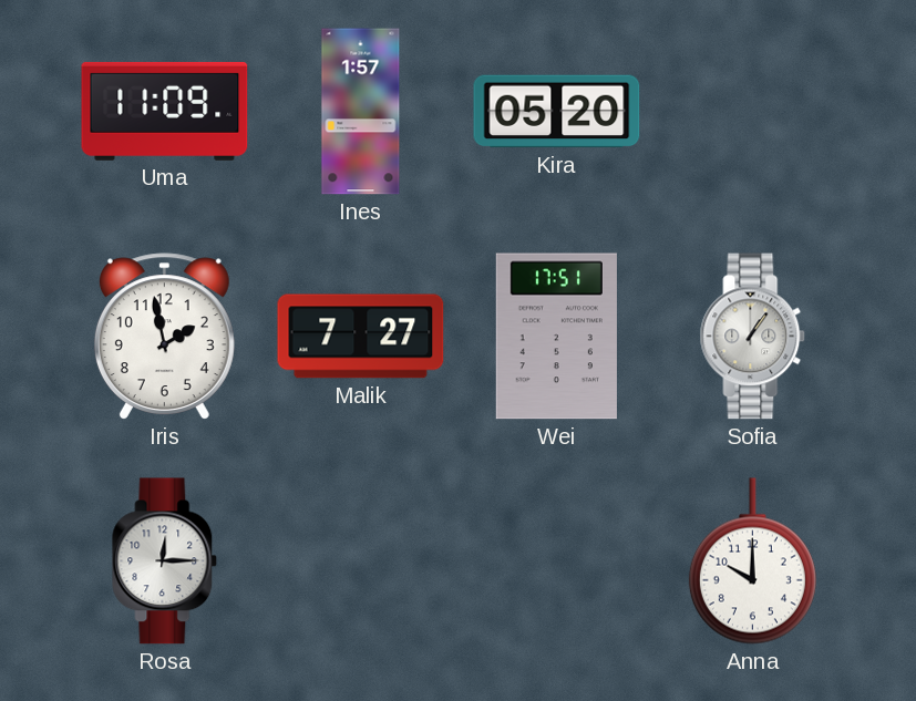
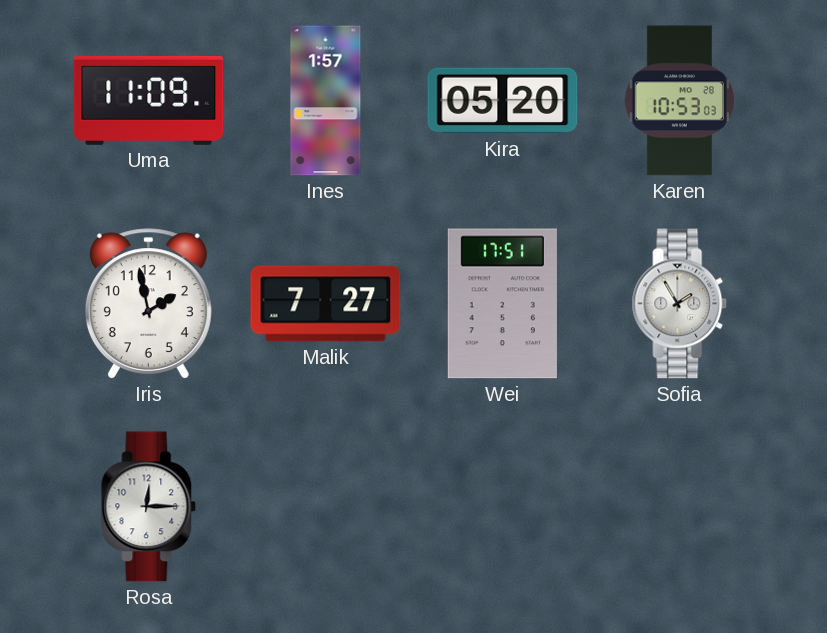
Karen: none -> 10:53 (679, 101)
Sofia: 1:06 -> 1:55 (680, 304)
Anna: 10:00 -> none (752, 561)
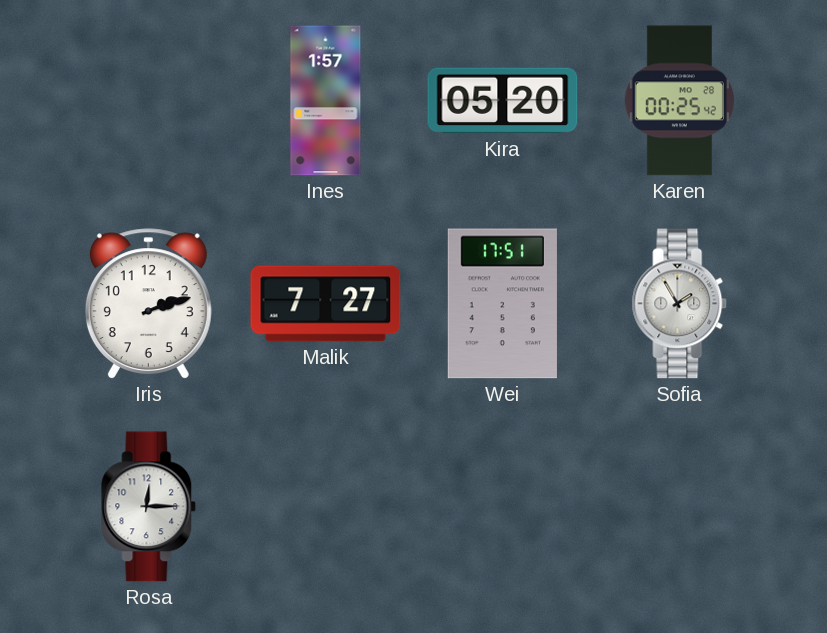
Uma: 11:09 -> none (149, 100)
Karen: 10:53 -> 00:25 (679, 101)
Iris: 1:58 -> 2:12 (148, 304)
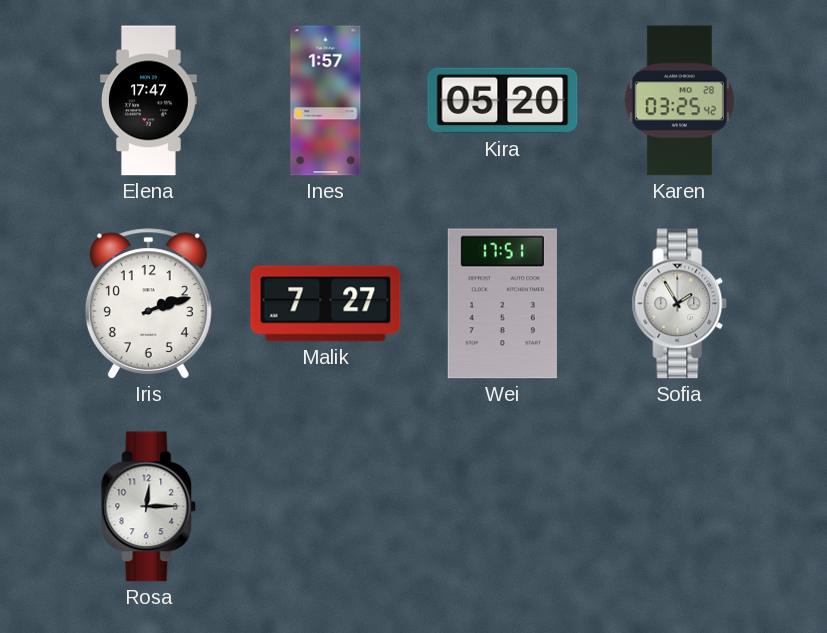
Elena: none -> 17:47 (149, 101)
Karen: 00:25 -> 03:25 (679, 101)
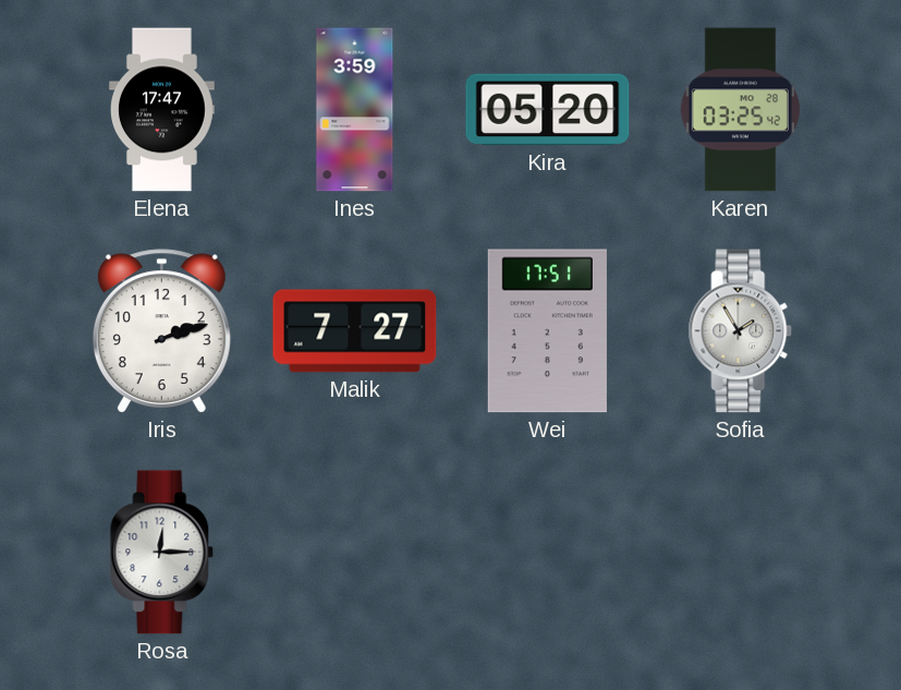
Ines: 1:57 -> 3:59 (355, 110)
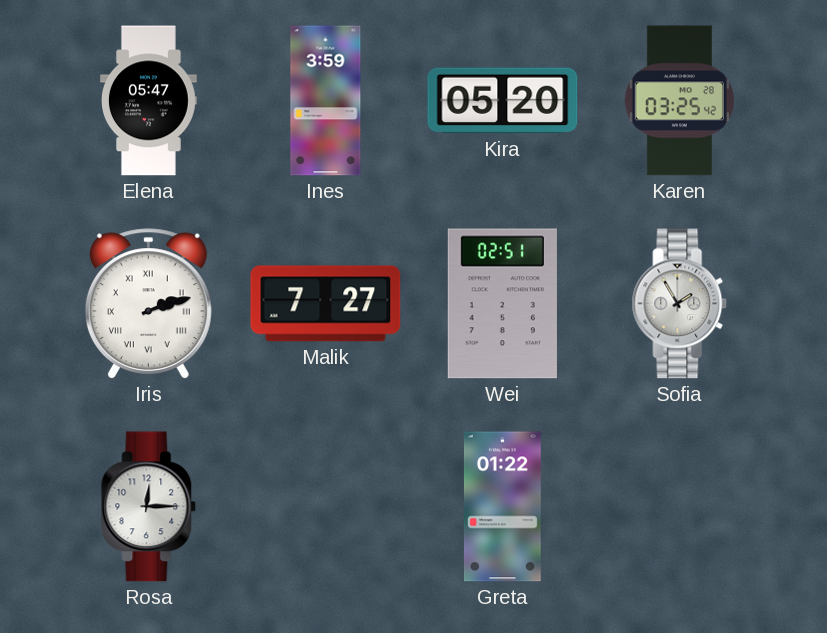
Elena: 17:47 -> 05:47 (149, 101)
Iris numerals: Arabic -> Roman (148, 304)
Wei: 17:51 -> 02:51 (502, 304)
Greta: none -> 01:22 (503, 507)
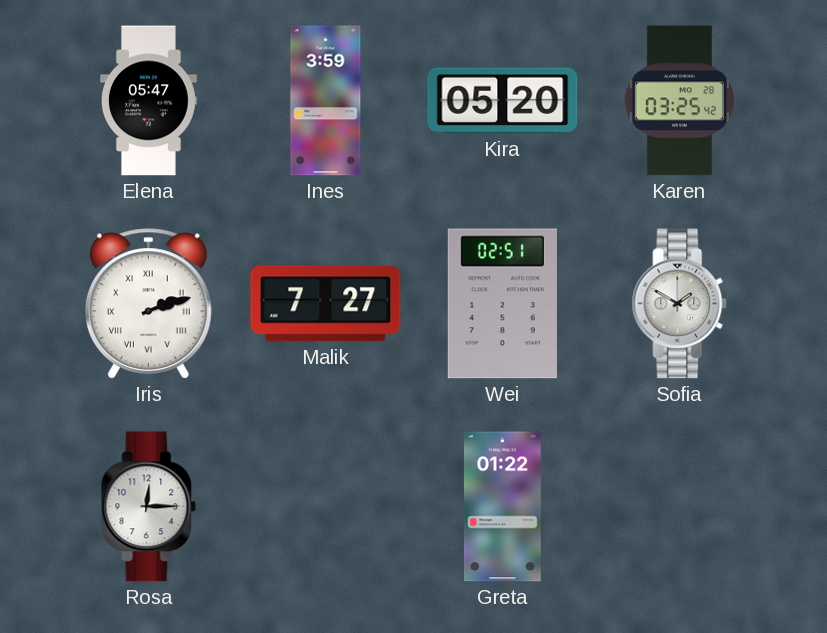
Sofia: 1:55 -> 1:50 (680, 304)
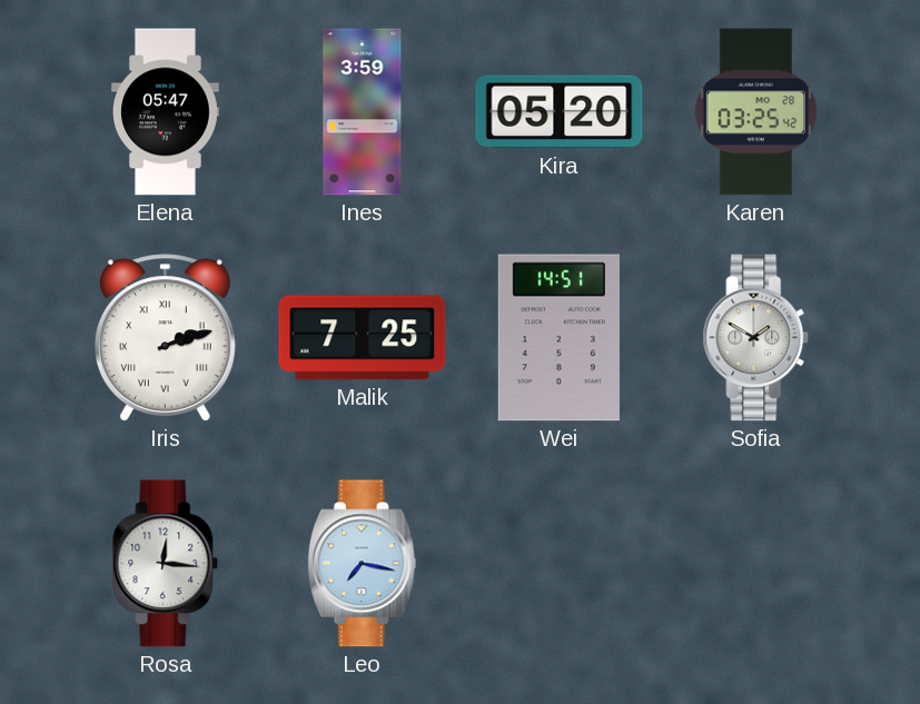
Malik: 7:27 -> 7:25 (363, 338)
Wei: 02:51 -> 14:51 (558, 338)
Rosa: 12:15 -> 12:16 (166, 564)
Leo: none -> 7:17 (362, 564)
Greta: 01:22 -> none (503, 507)
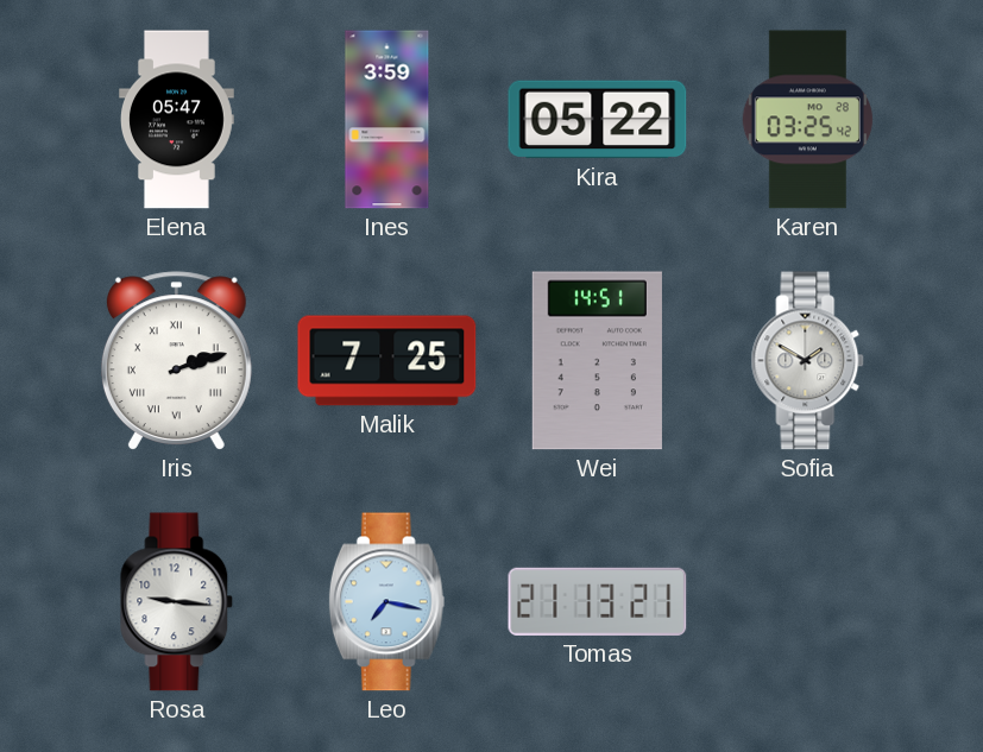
Kira: 05:20 -> 05:22 (598, 120)
Rosa: 12:16 -> 9:16 (177, 602)
Tomas: none -> 21:13 (598, 601)
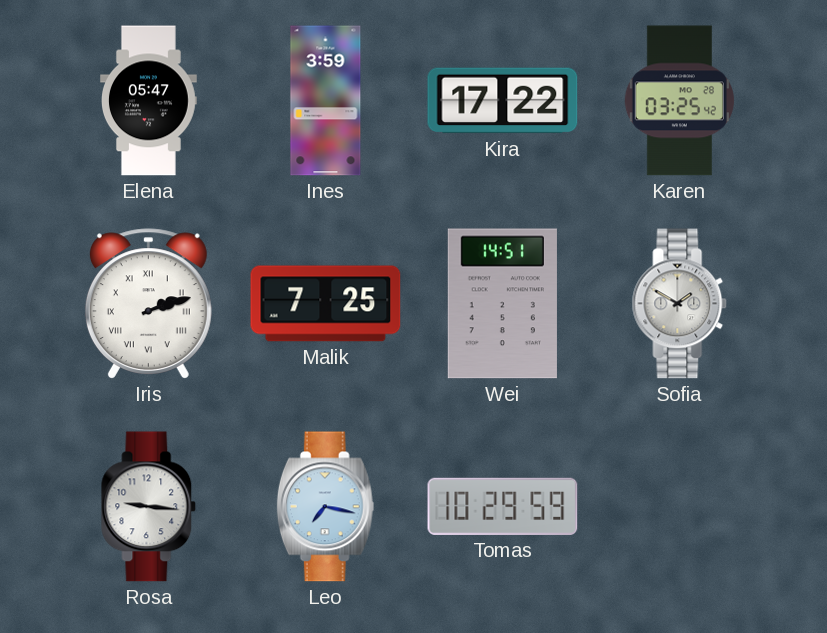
Kira: 05:22 -> 17:22 (503, 101)
Tomas: 21:13 -> 10:29 (503, 506)
